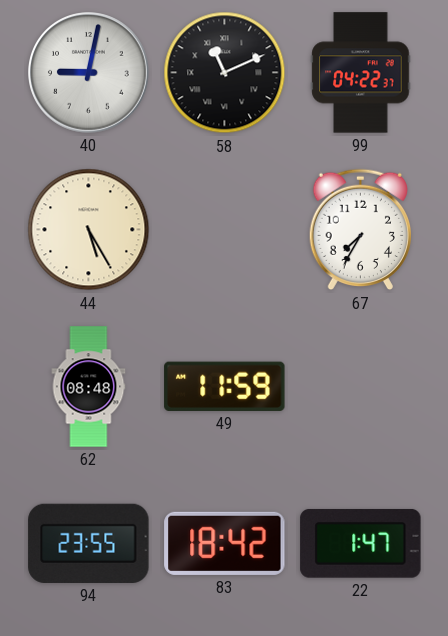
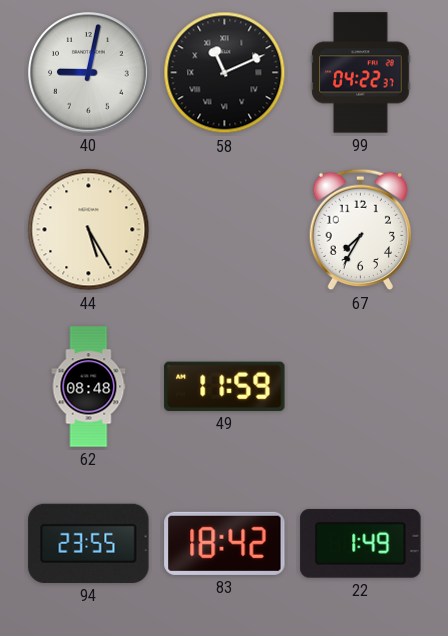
22: 1:47 -> 1:49 (361, 543)
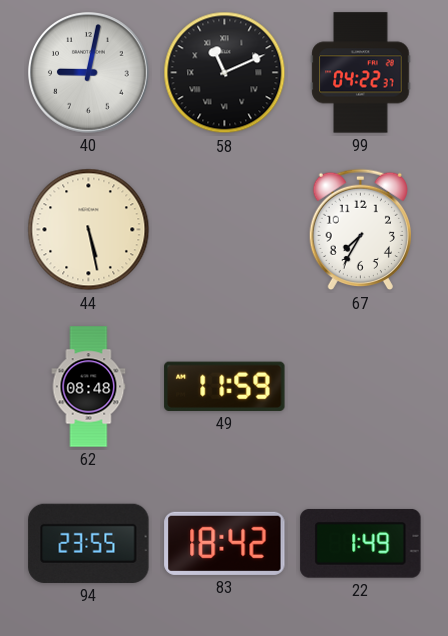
44: 5:25 -> 5:28 (89, 230)
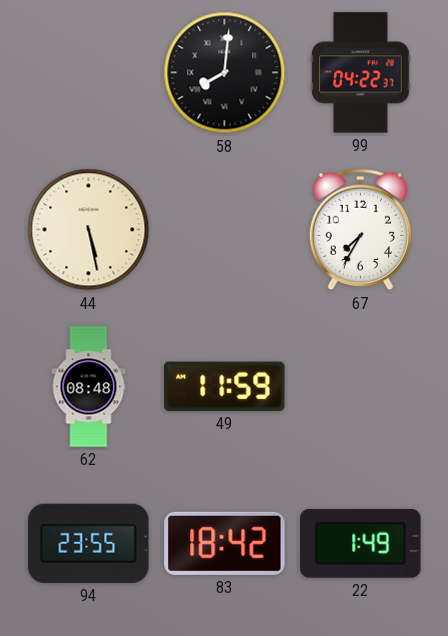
40: 9:02 -> none (89, 73)
58: 11:11 -> 8:01 (225, 73)
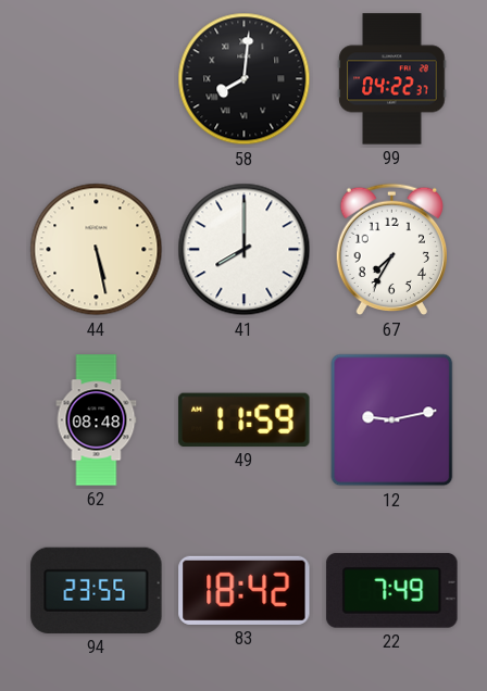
41: none -> 8:00 (245, 250)
12: none -> 9:13 (392, 420)
22: 1:49 -> 7:49 (392, 590)
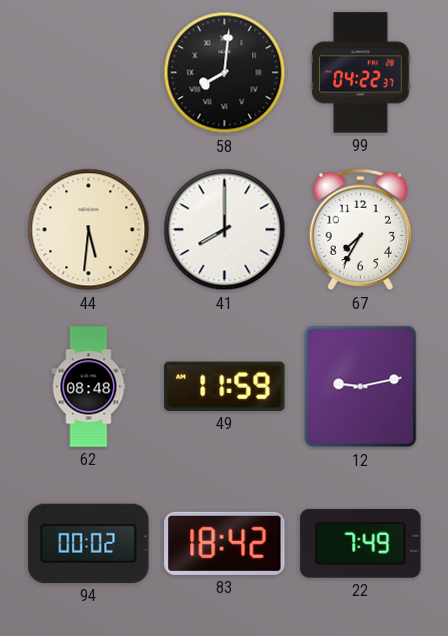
44: 5:28 -> 5:31 (89, 230)
94: 23:55 -> 00:02 (89, 543)
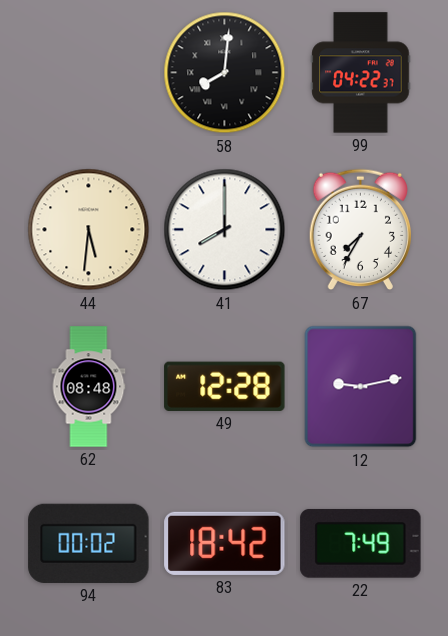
49: 11:59 -> 12:28 (225, 386)
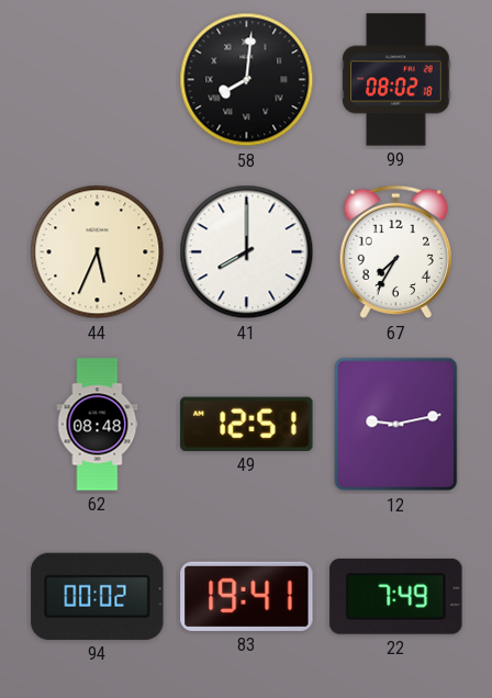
99: 04:22 -> 08:02 (396, 80)
44: 5:31 -> 5:34 (98, 252)
49: 12:28 -> 12:51 (247, 424)
83: 18:42 -> 19:41 (247, 596)
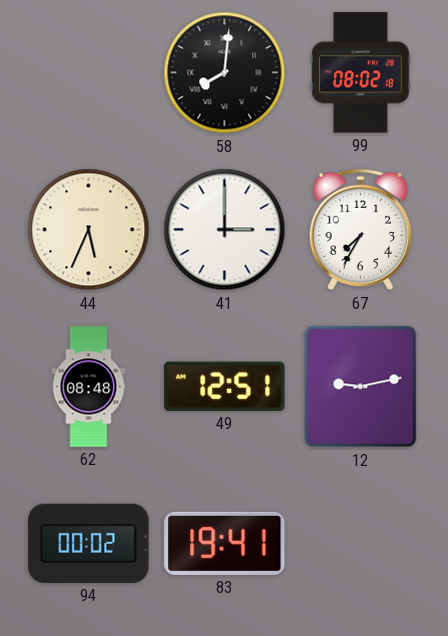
41: 8:00 -> 3:00 (225, 230)
22: 7:49 -> none (396, 596)
